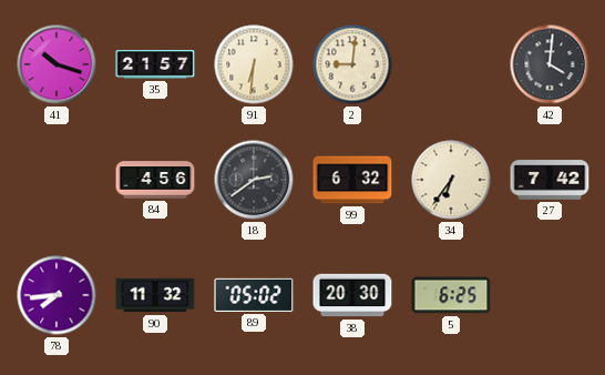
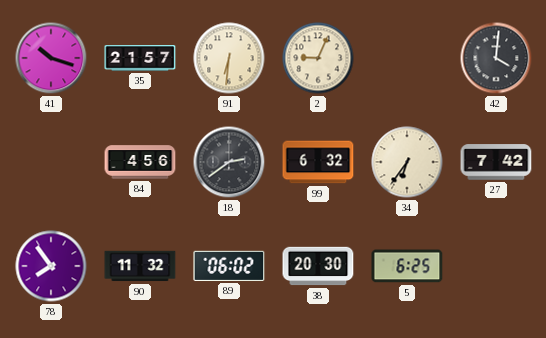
2: 9:01 -> 9:04 (318, 58)
78: 7:44 -> 7:54 (51, 266)
89: 05:02 -> 06:02 (229, 266)
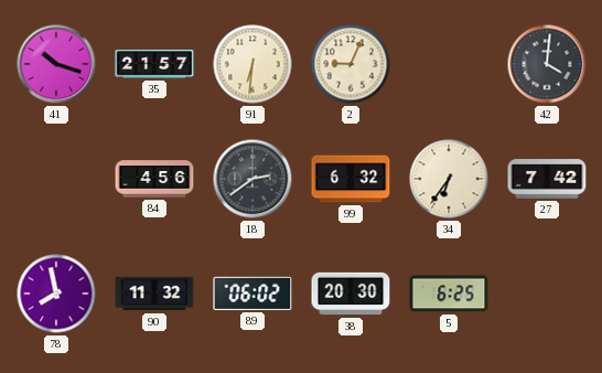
78: 7:54 -> 7:58 (56, 294)
